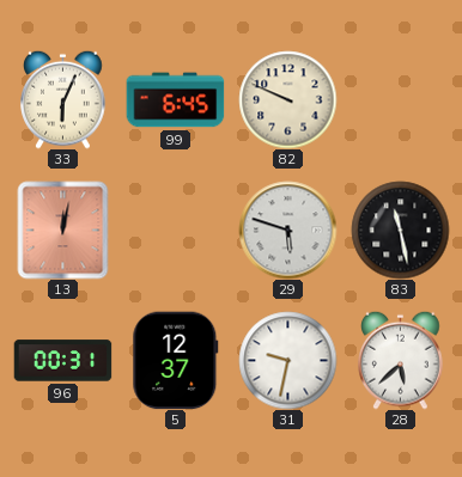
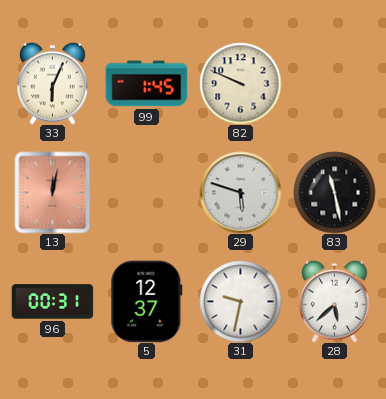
99: 6:45 -> 1:45 (146, 84)
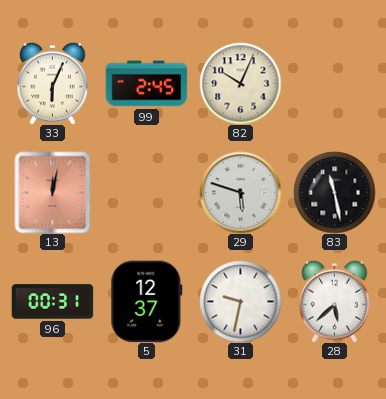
99: 1:45 -> 2:45 (146, 84)
82: 9:49 -> 10:04 (240, 83)
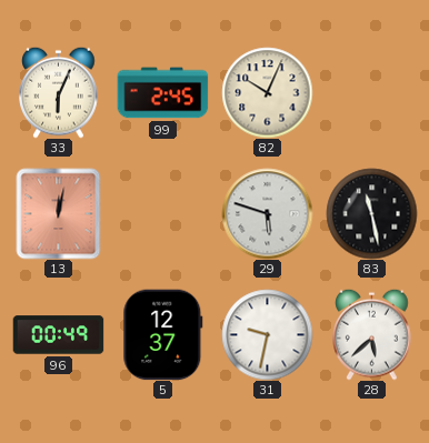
96: 00:31 -> 00:49 (58, 335)
